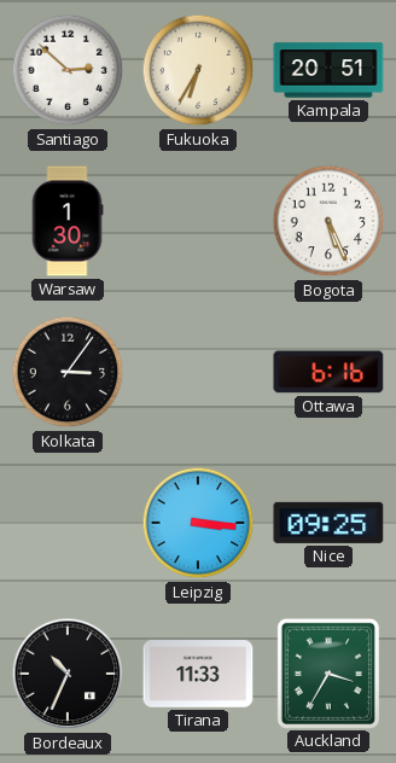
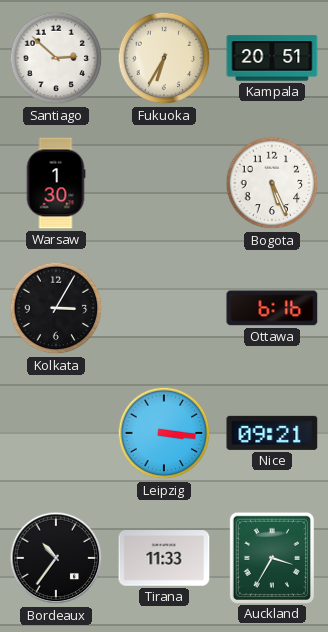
Kolkata: 3:06 -> 3:05 (56, 308)
Nice: 09:25 -> 09:21 (272, 433)
Bordeaux: 10:34 -> 10:36 (56, 558)
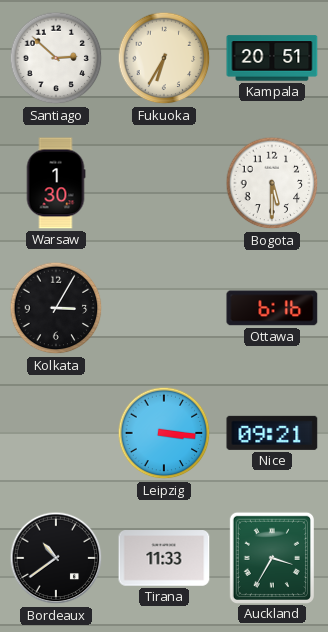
Bogota: 5:26 -> 5:30 (272, 183)
Bordeaux: 10:36 -> 10:39 (56, 558)
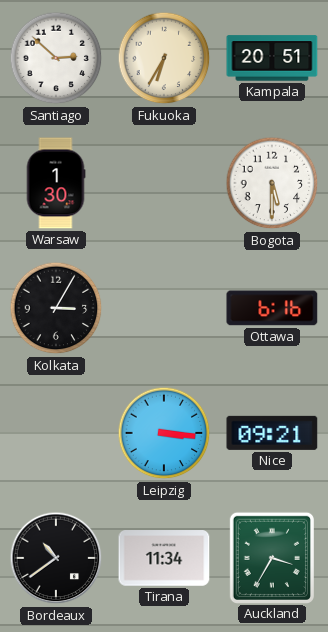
Tirana: 11:33 -> 11:34 (164, 558)
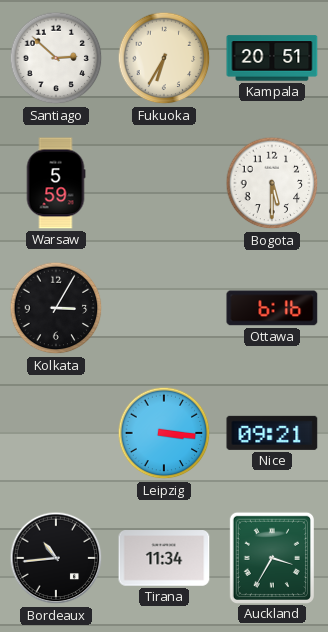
Warsaw: 1:30 -> 5:59 (56, 183)
Bordeaux: 10:39 -> 10:44 (56, 558)
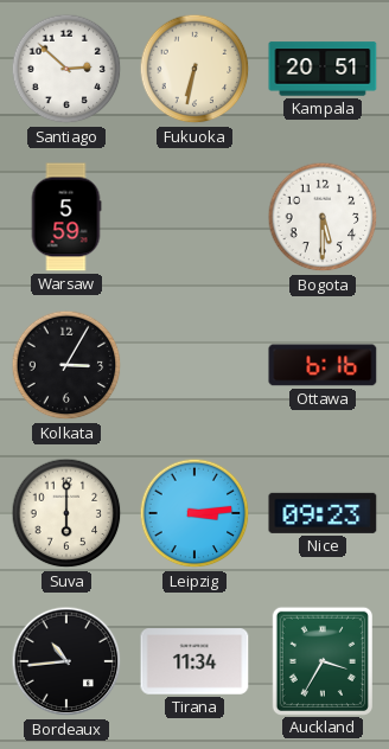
Fukuoka: 6:35 -> 6:32 (194, 69)
Suva: none -> 6:00 (66, 513)
Leipzig: 3:16 -> 3:14 (194, 513)
Nice: 09:21 -> 09:23 (323, 513)
